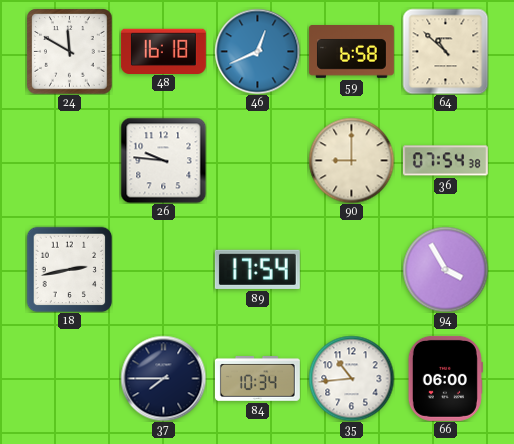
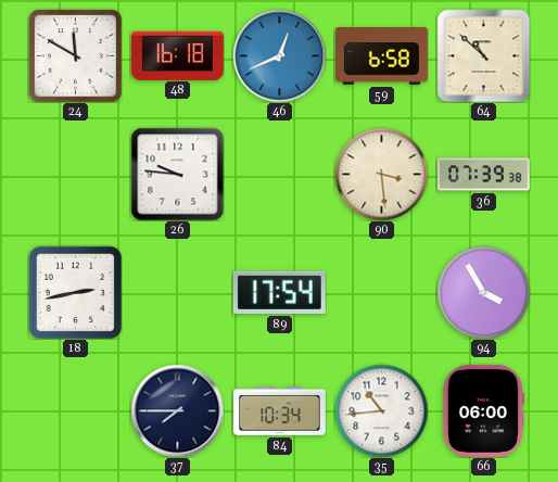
90: 9:00 -> 3:29 (381, 174)
36: 07:54 -> 07:39 (483, 175)
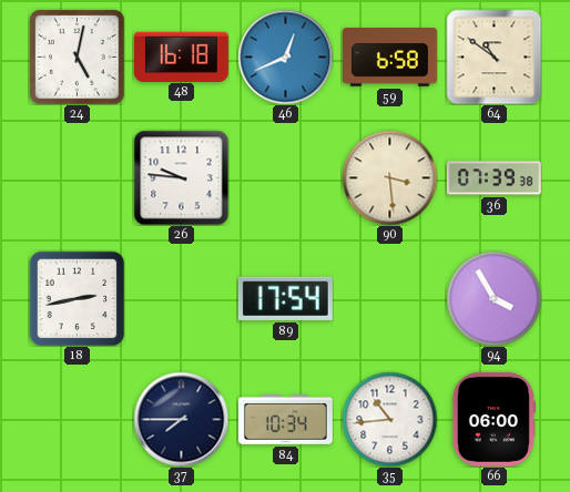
24: 11:50 -> 5:02 (77, 57)
64: 10:52 -> 10:51 (493, 57)
